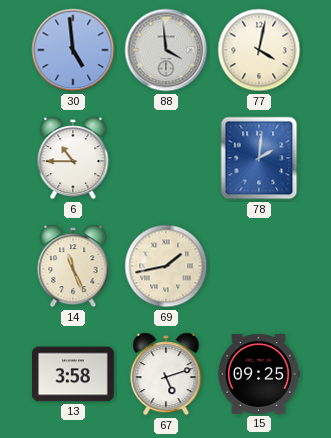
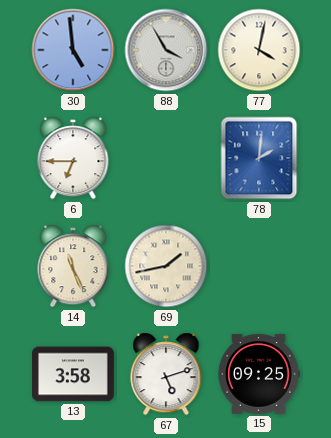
88: 3:59 -> 3:55 (166, 50)
6: 10:45 -> 6:45 (73, 158)
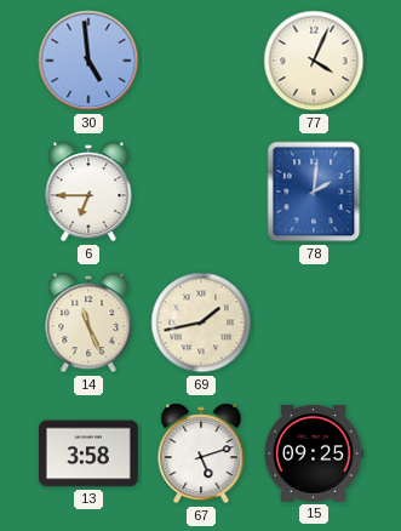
88: 3:55 -> none (166, 50)
77: 4:02 -> 4:04 (314, 61)
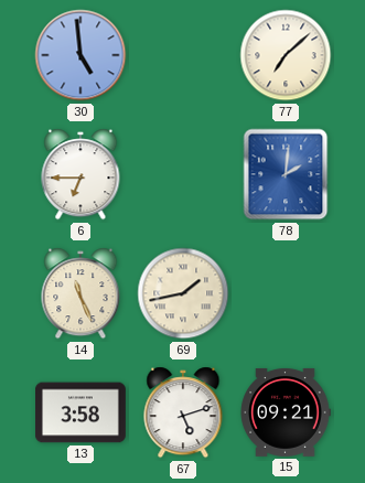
77: 4:04 -> 7:08 (286, 55)
15: 09:25 -> 09:21 (286, 412)
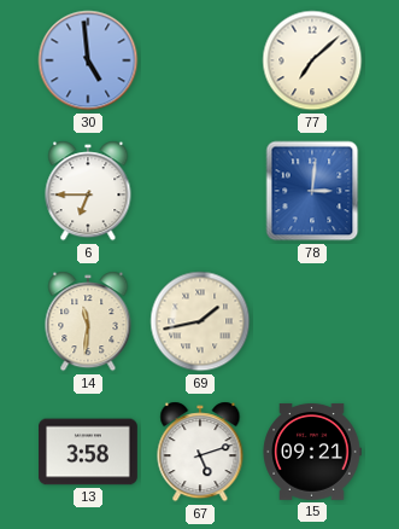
78: 2:01 -> 3:01 (312, 191)
14: 11:26 -> 11:31 (88, 321)
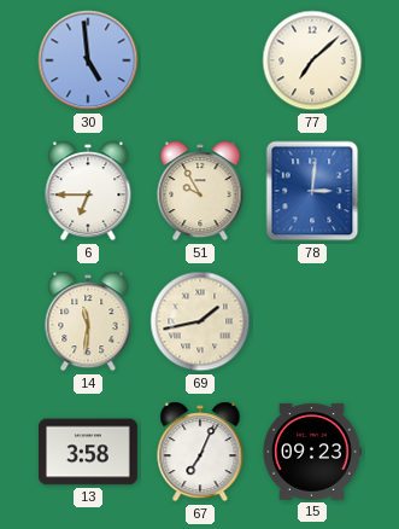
51: none -> 9:55 (200, 191)
67: 5:12 -> 7:04 (200, 452)
15: 09:21 -> 09:23 (312, 452)
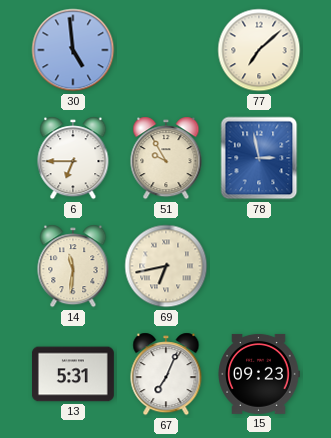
78: 3:01 -> 2:58 (259, 158)
69: 1:43 -> 6:43 (166, 266)
13: 3:58 -> 5:31 (74, 374)
